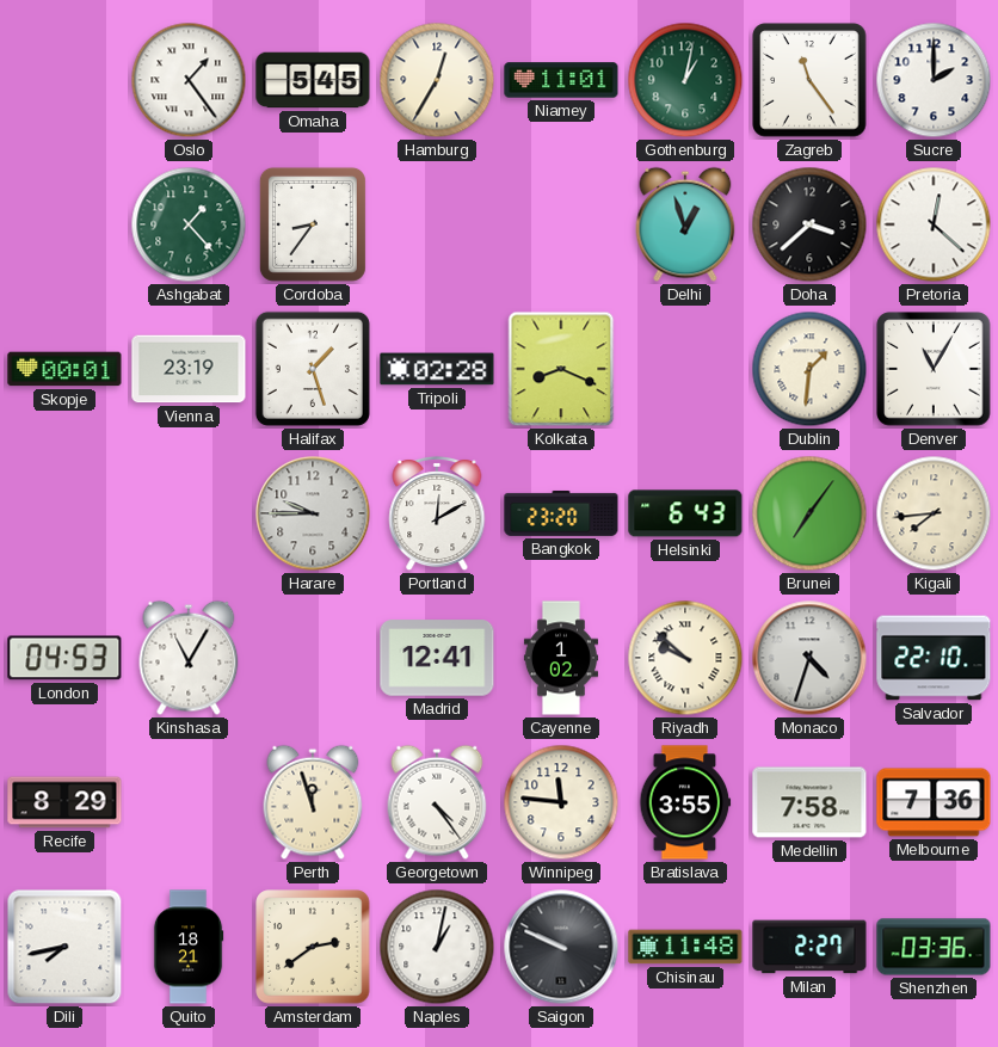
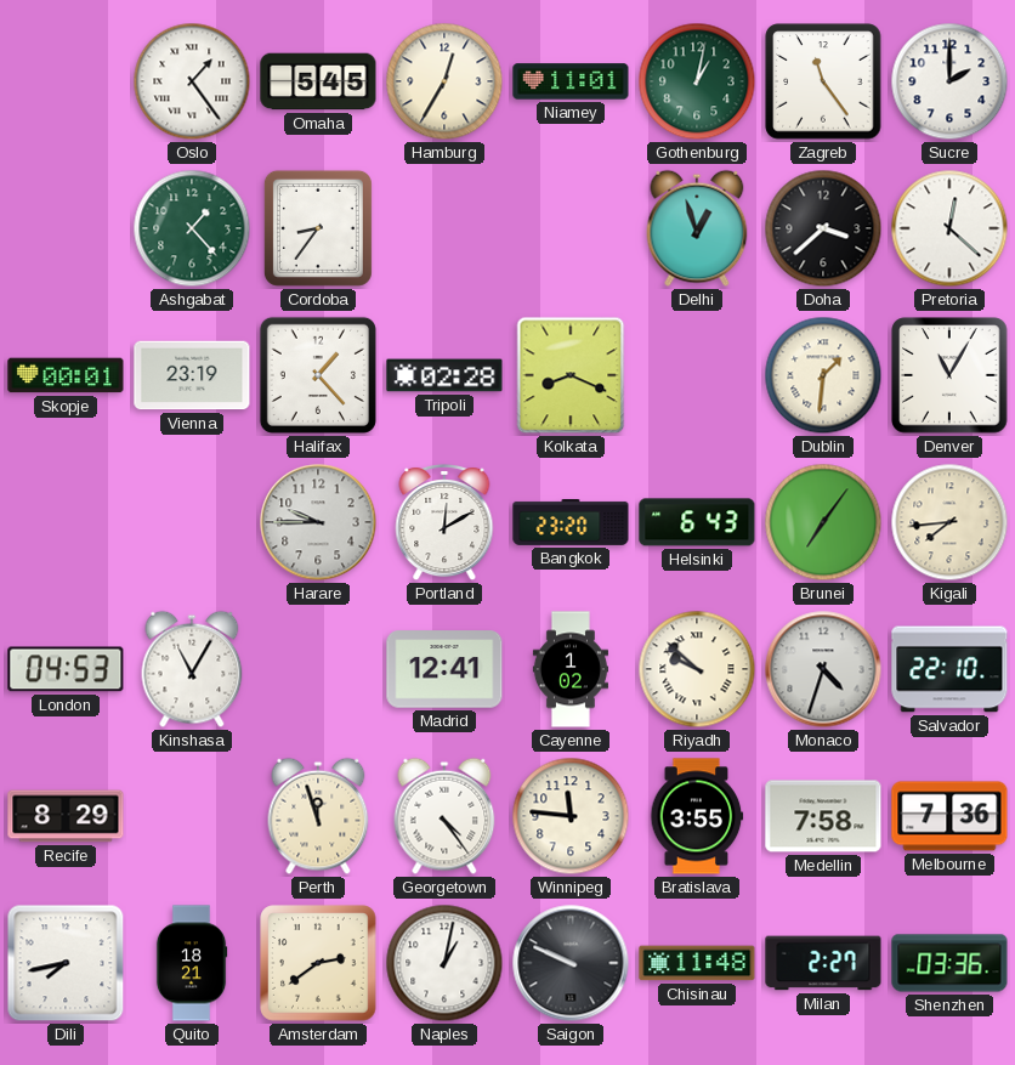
Halifax: 1:27 -> 1:23 (318, 375)
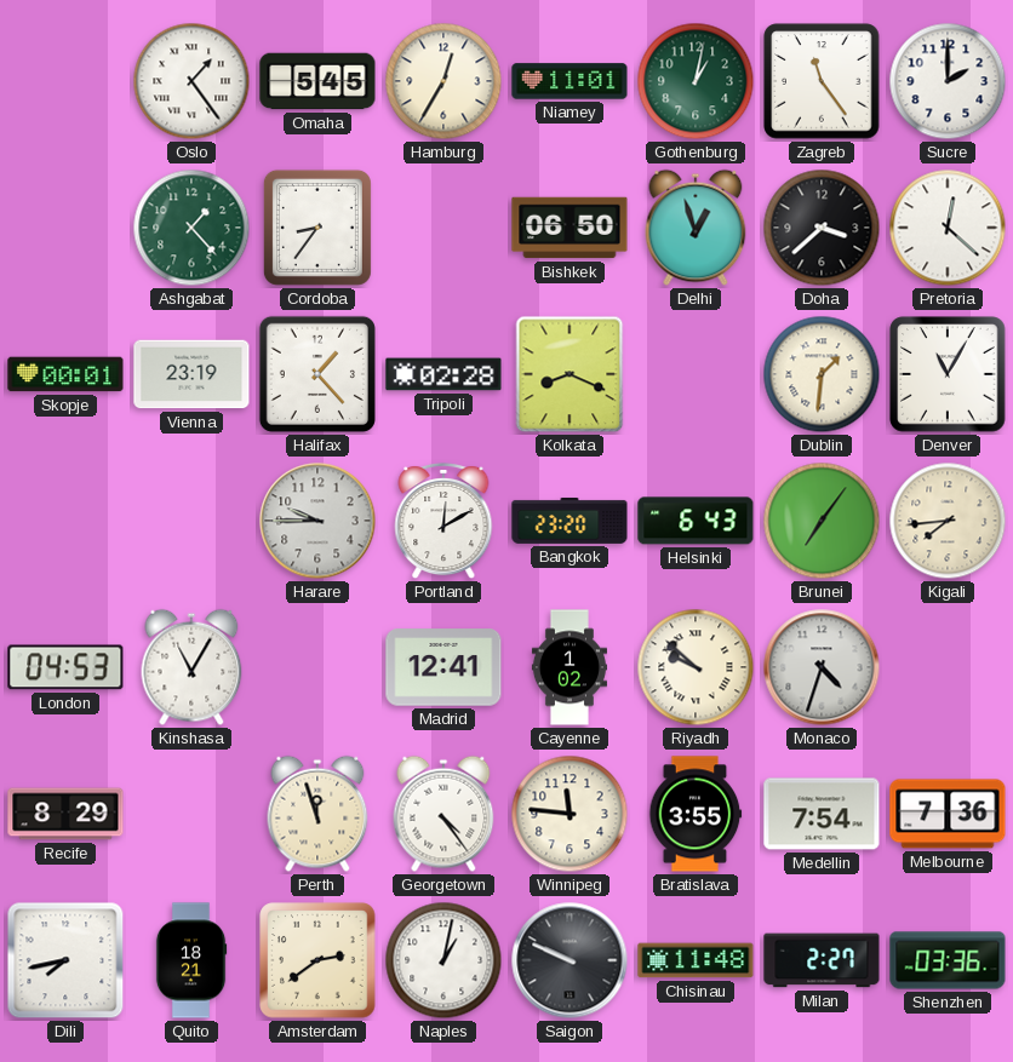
Bishkek: none -> 06:50 (570, 228)
Salvador: 22:10 -> none (949, 669)
Medellin: 7:58 -> 7:54 (822, 814)
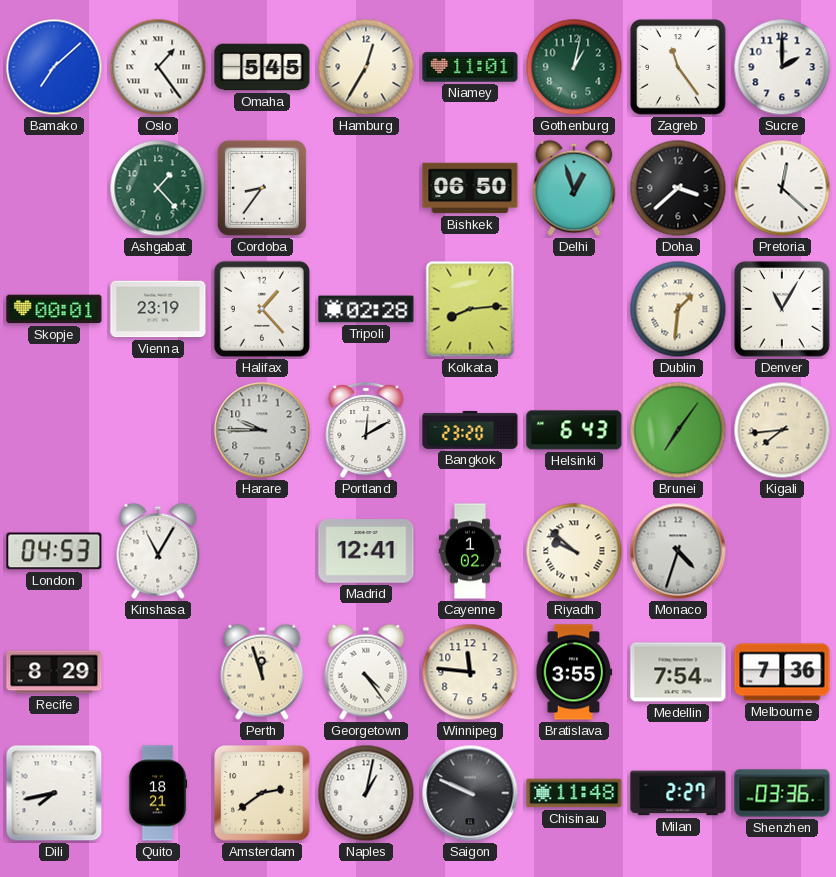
Bamako: none -> 7:08 (54, 67)
Kolkata: 8:19 -> 8:14 (470, 309)
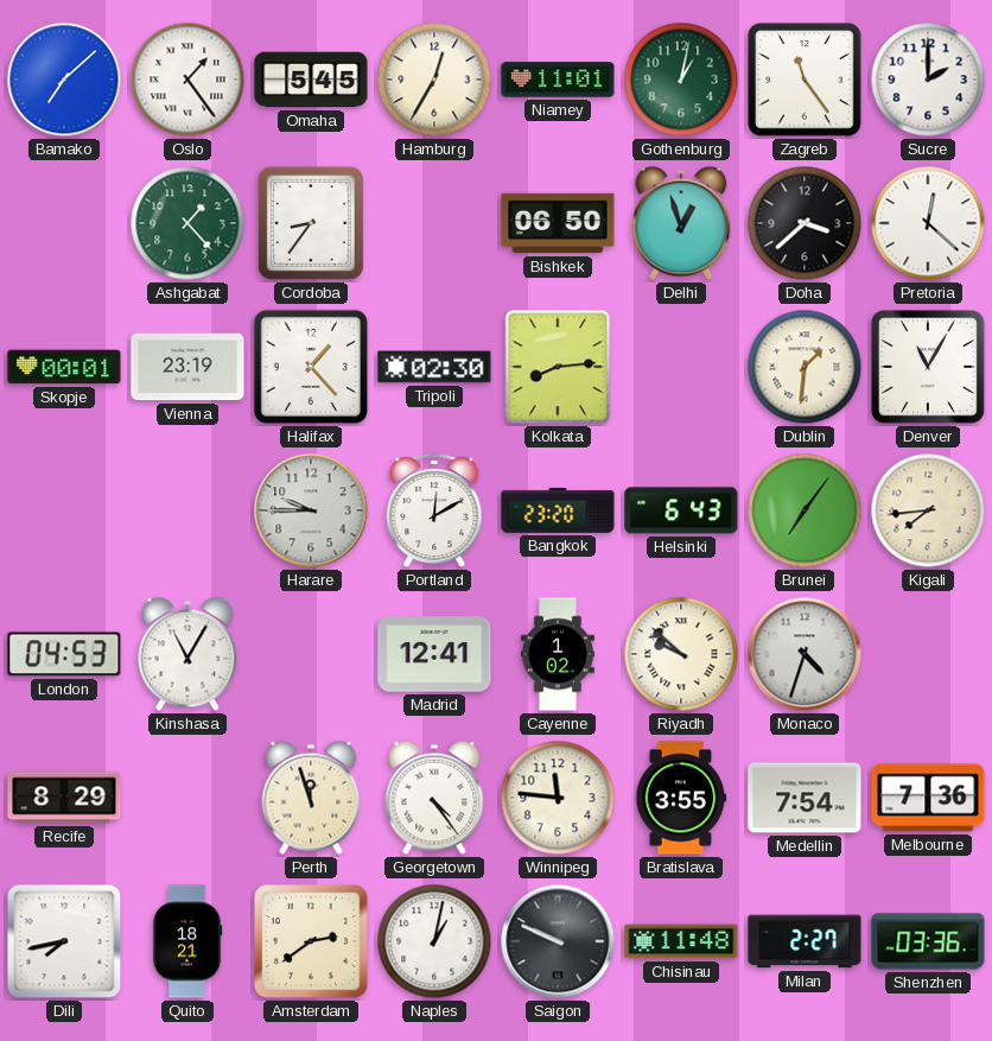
Tripoli: 02:28 -> 02:30 (434, 367)
